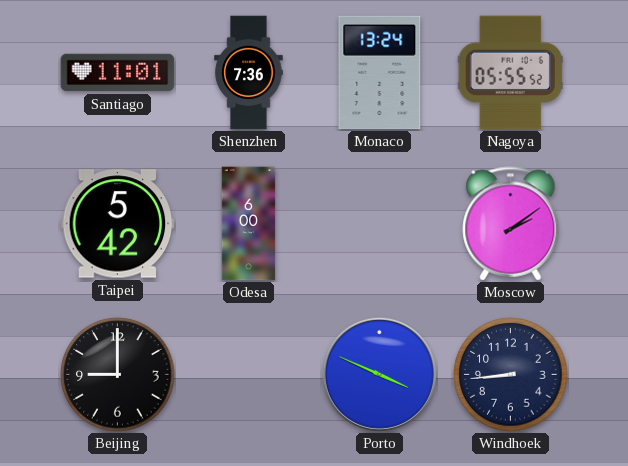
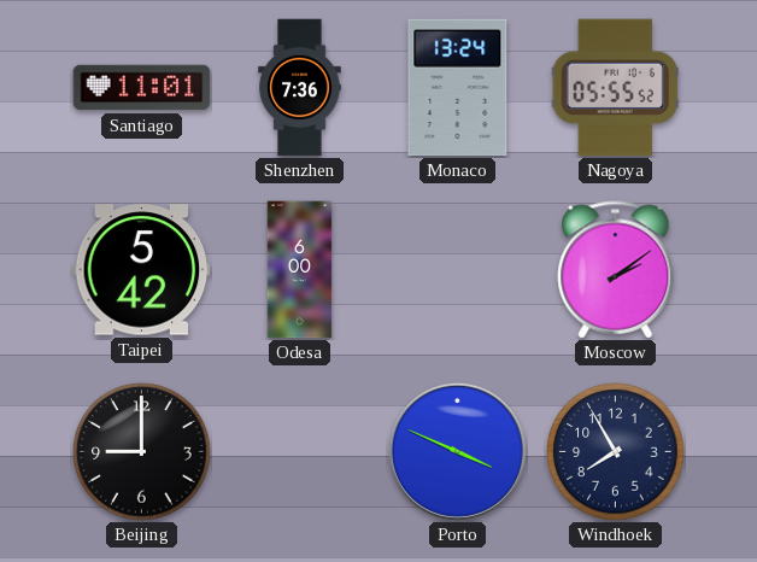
Windhoek: 8:44 -> 7:55 (616, 452)
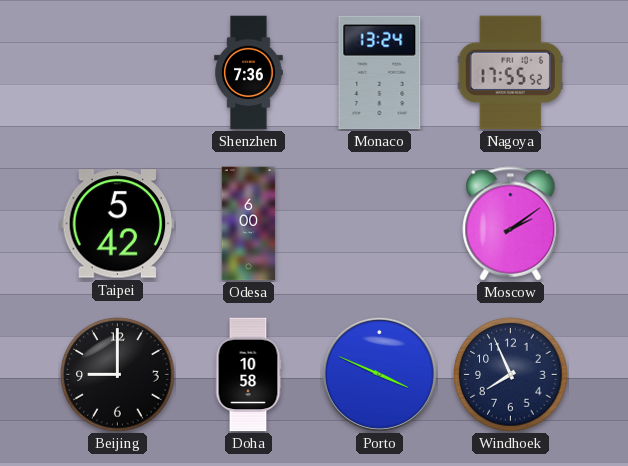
Santiago: 11:01 -> none (142, 88)
Nagoya: 05:55 -> 17:55 (510, 73)
Doha: none -> 10:58 (248, 375)
Windhoek: 7:55 -> 7:56 (511, 375)
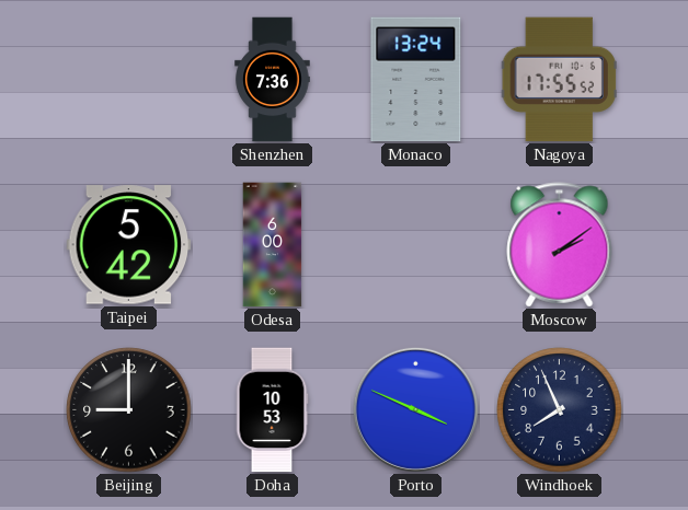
Doha: 10:58 -> 10:53 (272, 410)
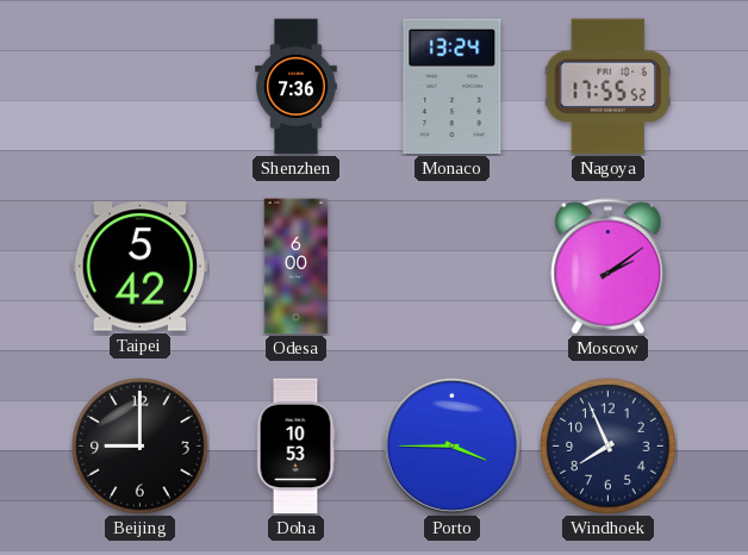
Porto: 3:49 -> 3:45 (451, 445)
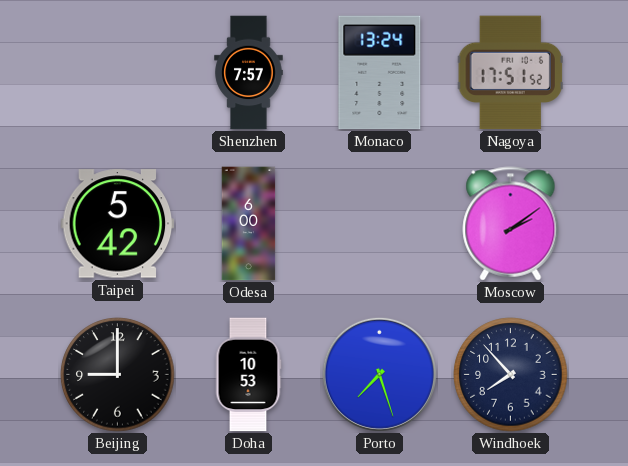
Shenzhen: 7:36 -> 7:57 (249, 73)
Nagoya: 17:55 -> 17:51 (510, 73)
Porto: 3:45 -> 7:27 (379, 374)
Windhoek: 7:56 -> 7:53 (511, 375)
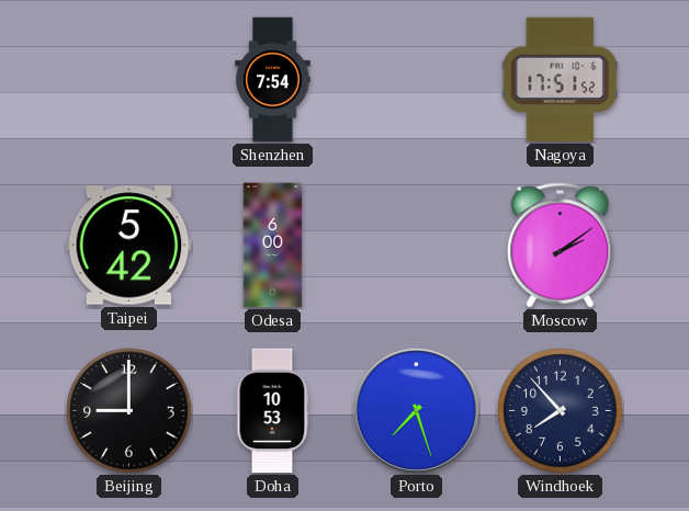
Shenzhen: 7:57 -> 7:54 (273, 80)
Monaco: 13:24 -> none (380, 73)
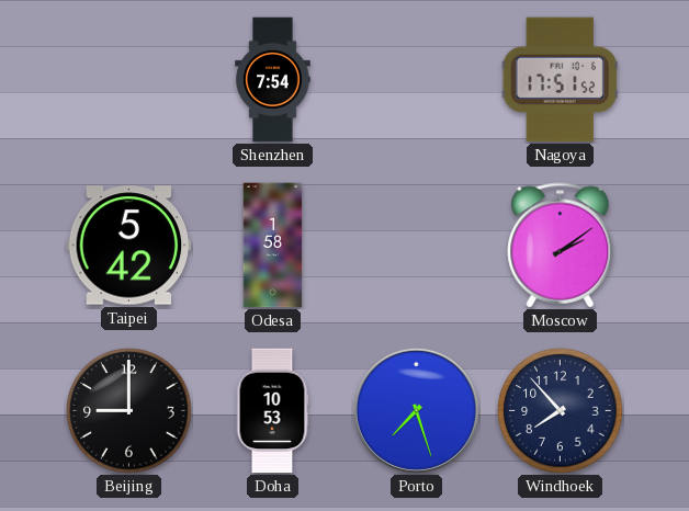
Odesa: 6:00 -> 1:58 (273, 246)
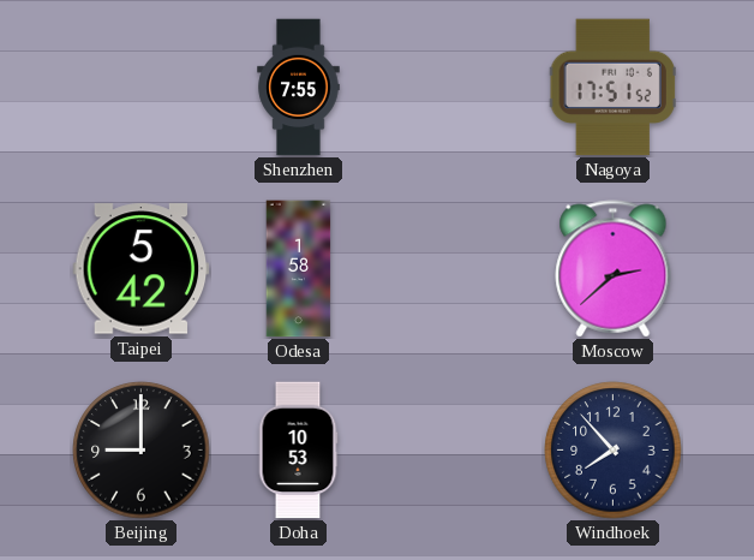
Shenzhen: 7:54 -> 7:55 (299, 88)
Moscow: 2:09 -> 2:38 (614, 269)
Porto: 7:27 -> none (416, 410)
